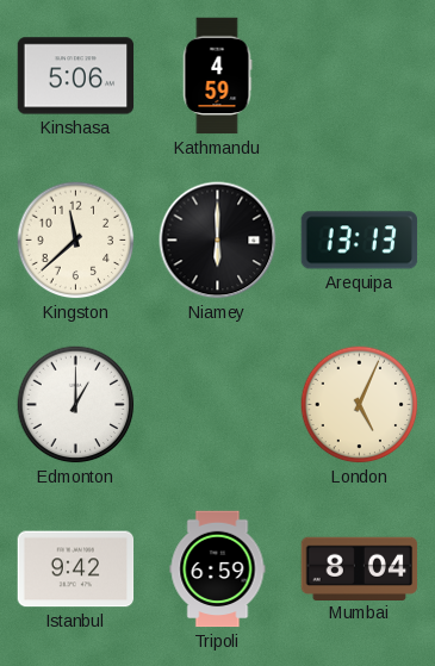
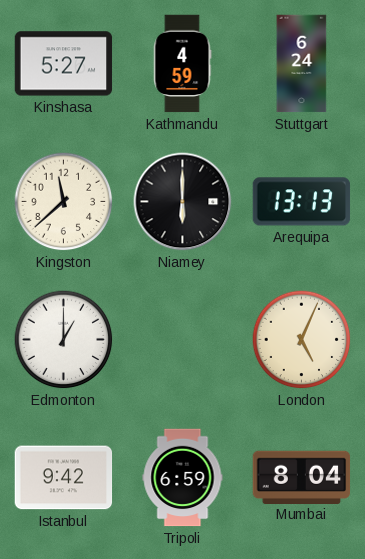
Kinshasa: 5:06 -> 5:27 (64, 64)
Stuttgart: none -> 6:24 (302, 64)
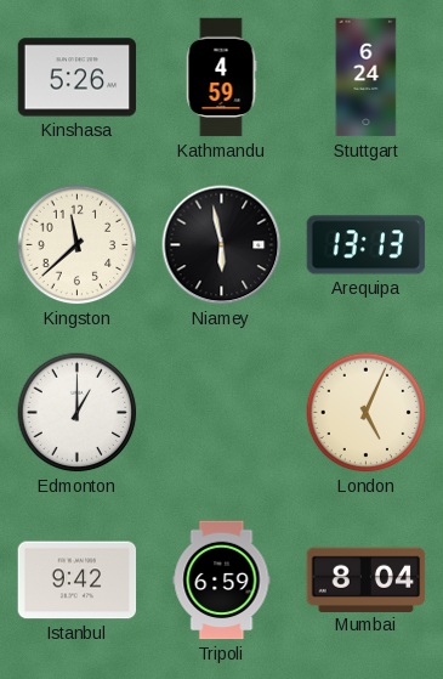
Kinshasa: 5:27 -> 5:26 (78, 78)
Niamey: 6:00 -> 5:58 (222, 245)
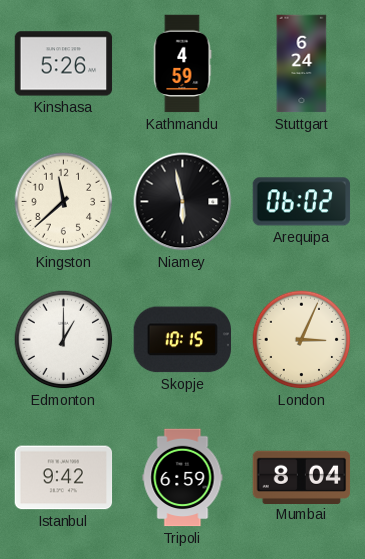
Arequipa: 13:13 -> 06:02 (302, 202)
Skopje: none -> 10:15 (182, 340)
London: 5:04 -> 3:04 (302, 340)
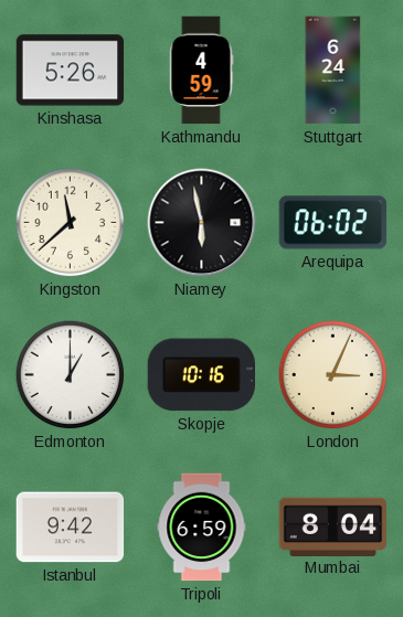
Skopje: 10:15 -> 10:16 (201, 375)
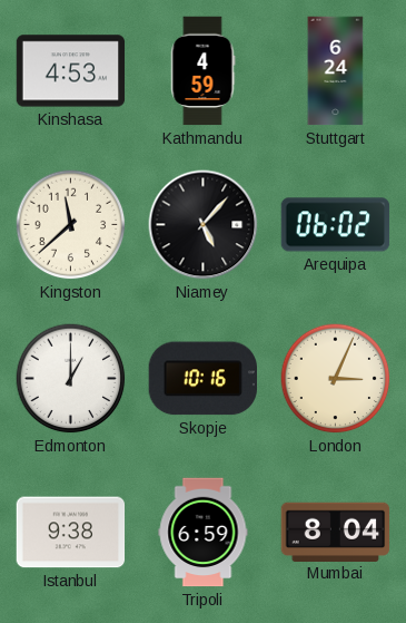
Kinshasa: 5:26 -> 4:53 (71, 71)
Niamey: 5:58 -> 5:07 (204, 225)
Istanbul: 9:42 -> 9:38 (71, 533)
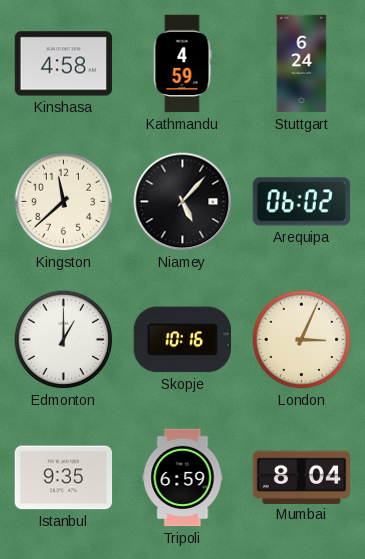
Kinshasa: 4:53 -> 4:58 (64, 64)
Istanbul: 9:38 -> 9:35 (64, 478)
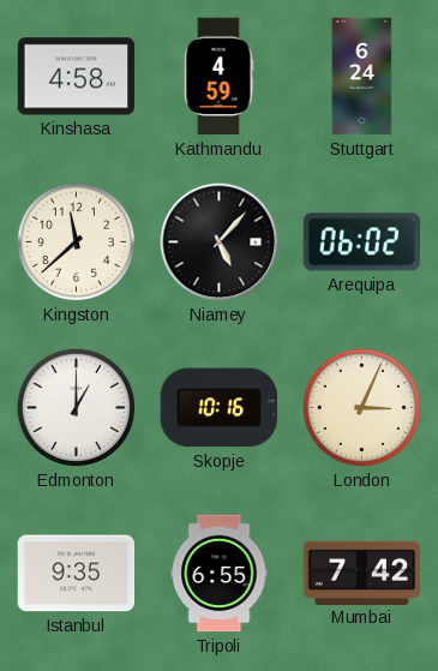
Tripoli: 6:59 -> 6:55 (220, 574)
Mumbai: 8:04 -> 7:42 (362, 573)
